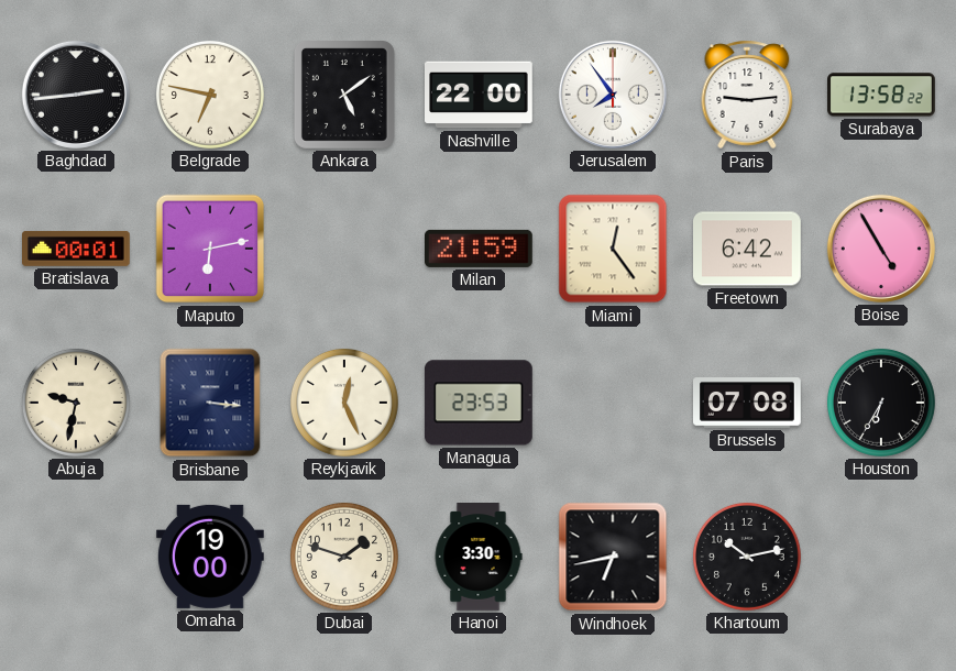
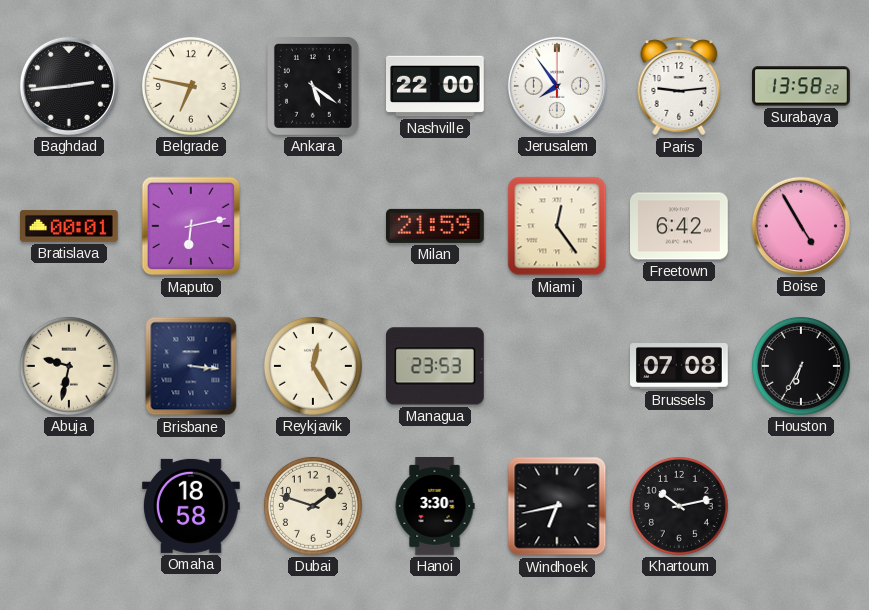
Ankara: 5:09 -> 5:21 (313, 86)
Reykjavik: 12:26 -> 12:25 (313, 366)
Omaha: 19:00 -> 18:58 (191, 506)
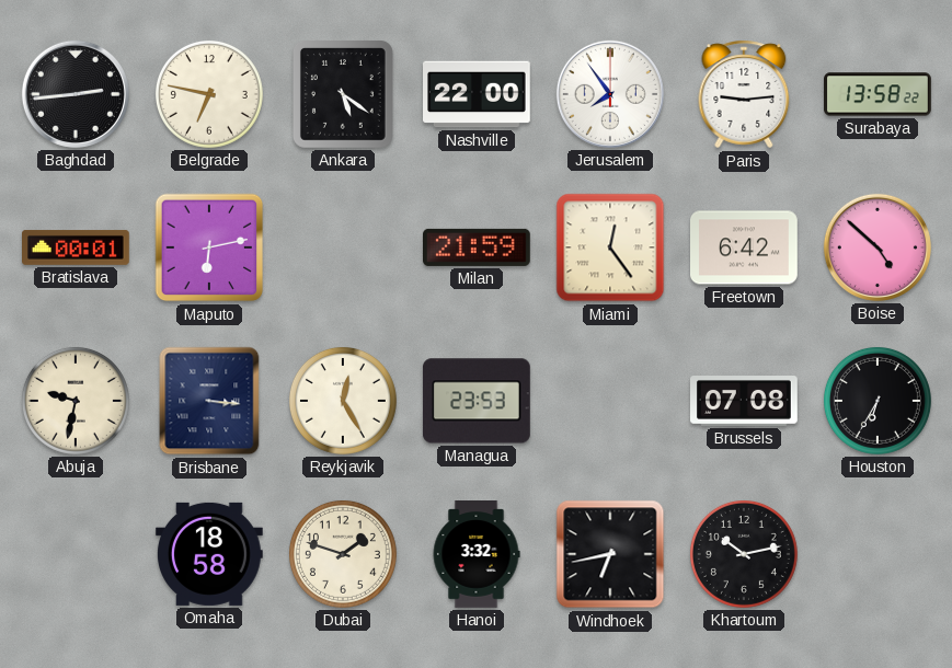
Boise: 4:55 -> 4:52 (878, 247)
Hanoi: 3:30 -> 3:32 (477, 555)
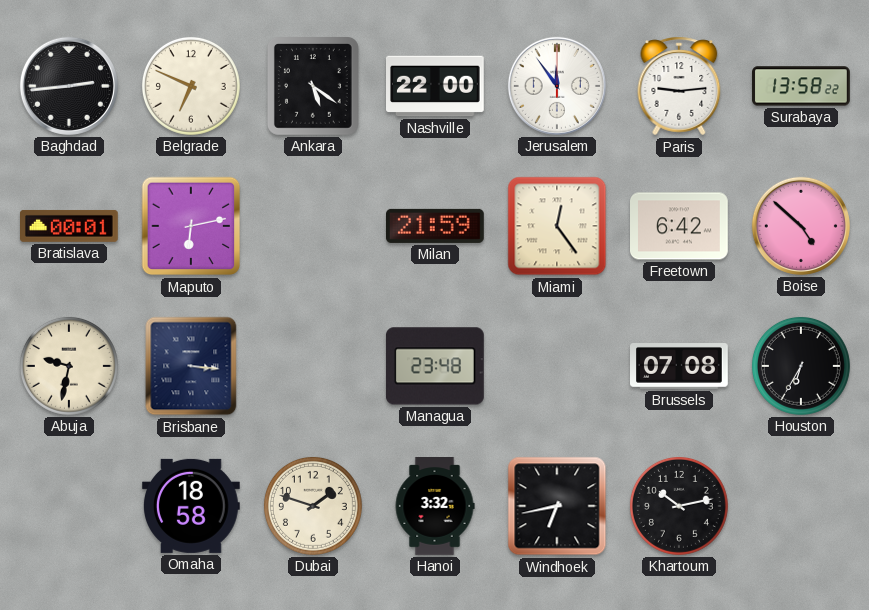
Belgrade: 6:47 -> 6:49 (191, 86)
Jerusalem: 7:54 -> 11:54 (557, 86)
Reykjavik: 12:25 -> none (343, 401)
Managua: 23:53 -> 23:48 (435, 366)
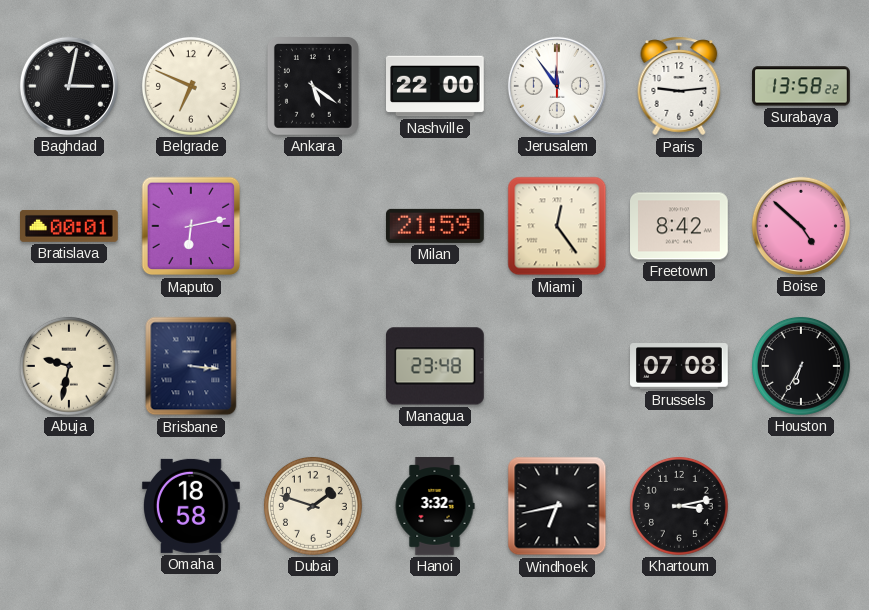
Baghdad: 2:44 -> 3:02 (69, 86)
Freetown: 6:42 -> 8:42 (680, 226)
Khartoum: 10:13 -> 3:13 (679, 506)
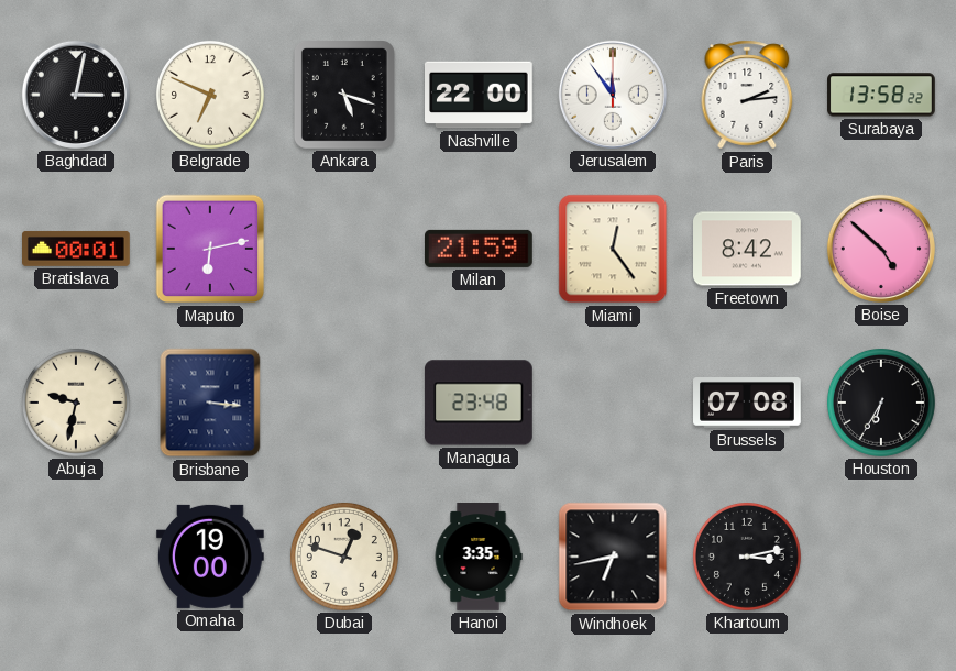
Ankara: 5:21 -> 5:18 (344, 95)
Paris: 9:14 -> 2:14 (747, 95)
Omaha: 18:58 -> 19:00 (210, 557)
Dubai: 1:48 -> 12:48 (344, 557)
Hanoi: 3:32 -> 3:35 (479, 558)
